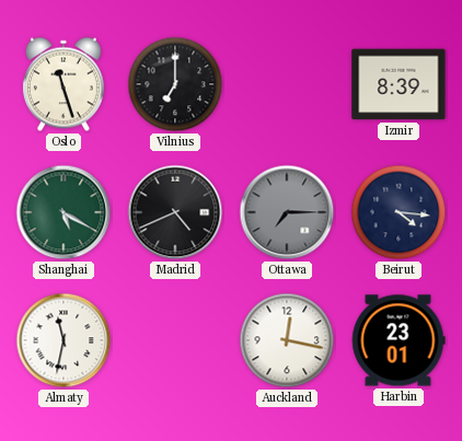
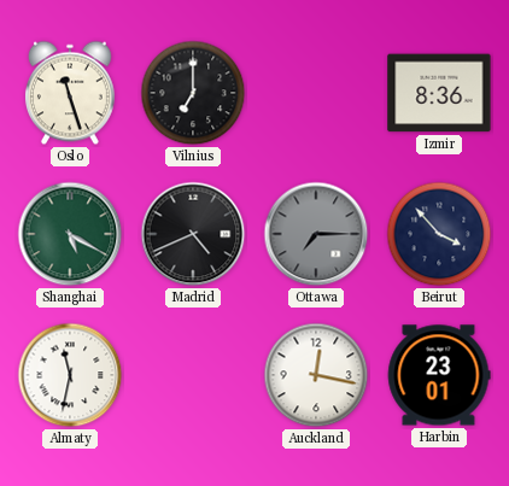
Izmir: 8:39 -> 8:36 (439, 93)
Beirut: 4:16 -> 3:53 (439, 234)
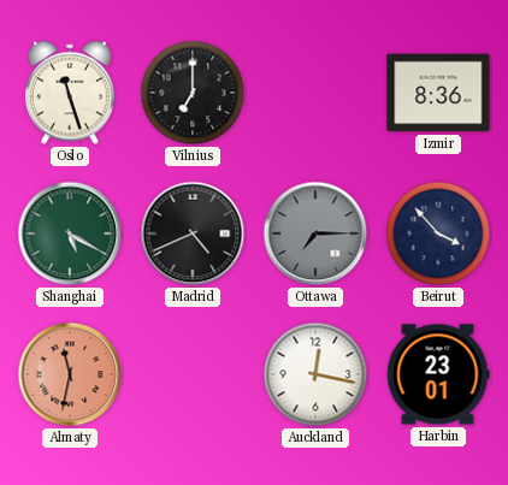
Almaty dial: white -> salmon (70, 374)
